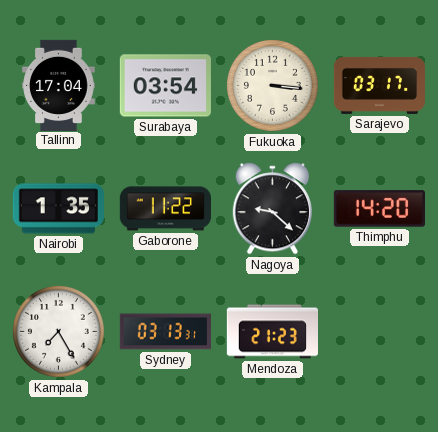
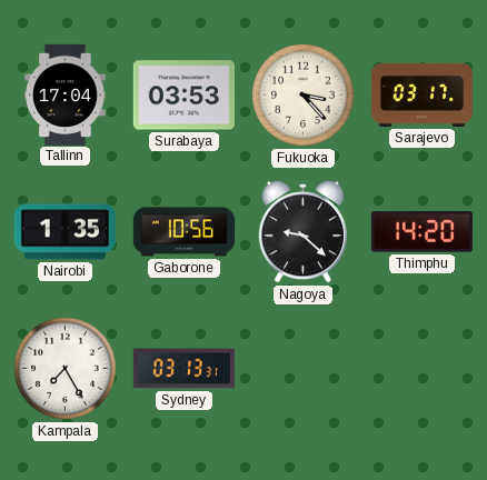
Surabaya: 03:54 -> 03:53 (183, 96)
Fukuoka: 3:16 -> 3:23 (302, 94)
Gaborone: 11:22 -> 10:56 (183, 232)
Mendoza: 21:23 -> none (272, 332)
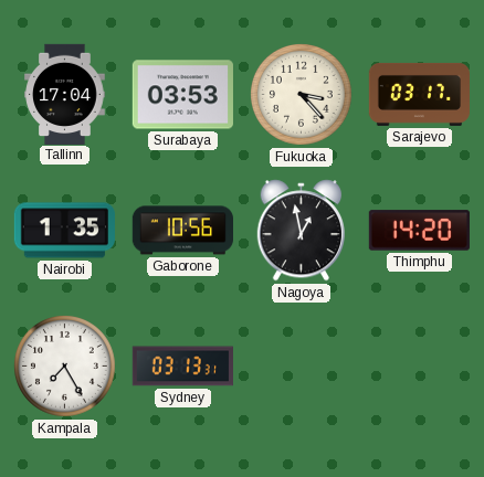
Nagoya: 9:22 -> 12:58 (302, 231)
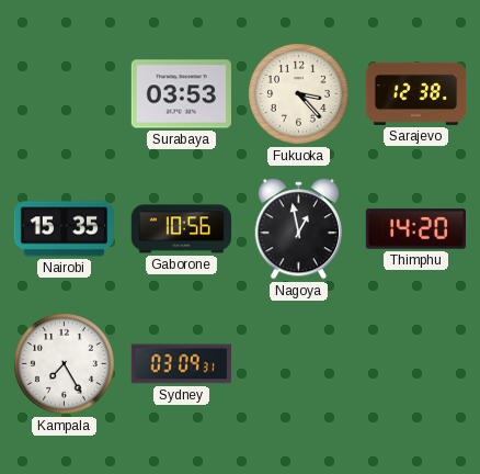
Tallinn: 17:04 -> none (65, 94)
Sarajevo: 03:17 -> 12:38 (415, 93)
Nairobi: 1:35 -> 15:35 (64, 229)
Sydney: 03:13 -> 03:09 (181, 364)
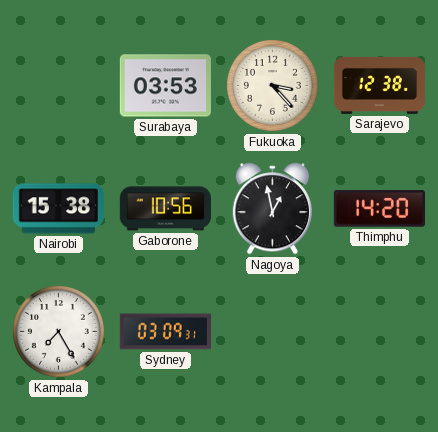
Nairobi: 15:35 -> 15:38 (58, 209)
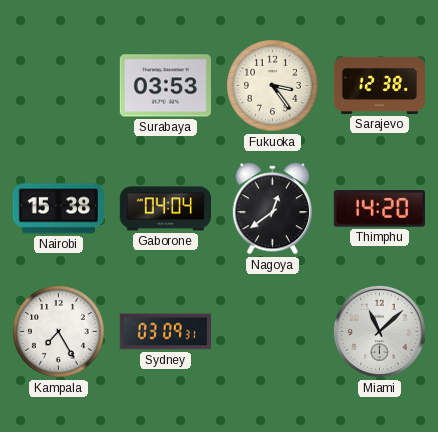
Fukuoka: 3:23 -> 3:24 (272, 85)
Gaborone: 10:56 -> 04:04 (165, 209)
Nagoya: 12:58 -> 12:39 (273, 209)
Miami: none -> 11:08 (379, 331)
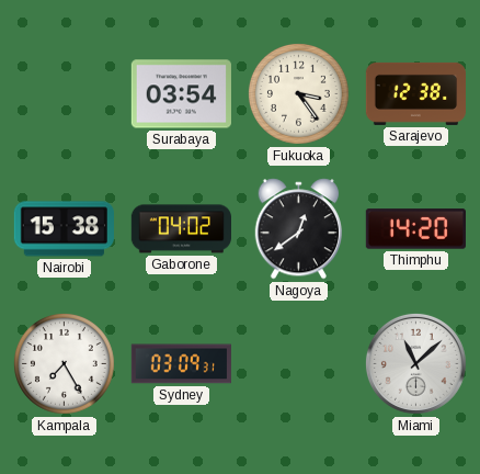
Surabaya: 03:53 -> 03:54 (181, 94)
Gaborone: 04:04 -> 04:02 (181, 229)
